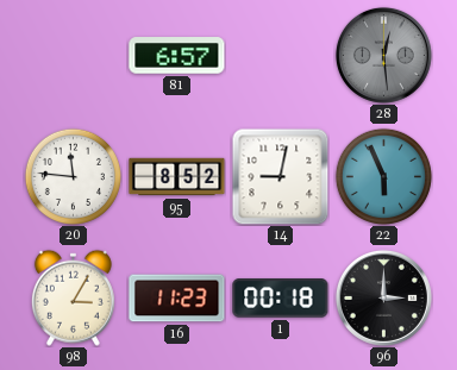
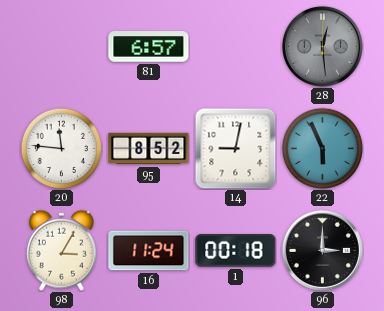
16: 11:23 -> 11:24 (149, 251)
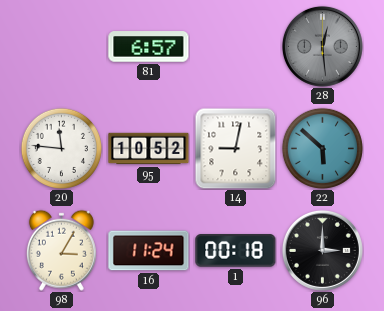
95: 8:52 -> 10:52 (149, 149)
22: 5:56 -> 5:52 (322, 148)
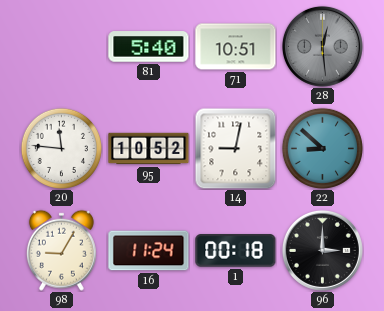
81: 6:57 -> 5:40 (149, 47)
71: none -> 10:51 (236, 47)
22: 5:52 -> 8:52 (322, 148)
98: 3:05 -> 9:05 (61, 250)
